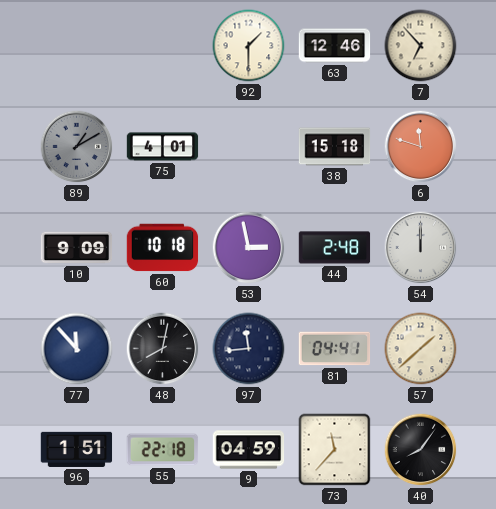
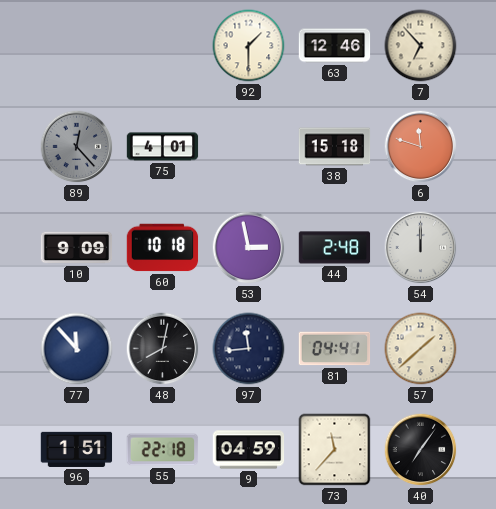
89: 1:10 -> 12:23 (77, 147)
40: 8:06 -> 7:06 (421, 450)
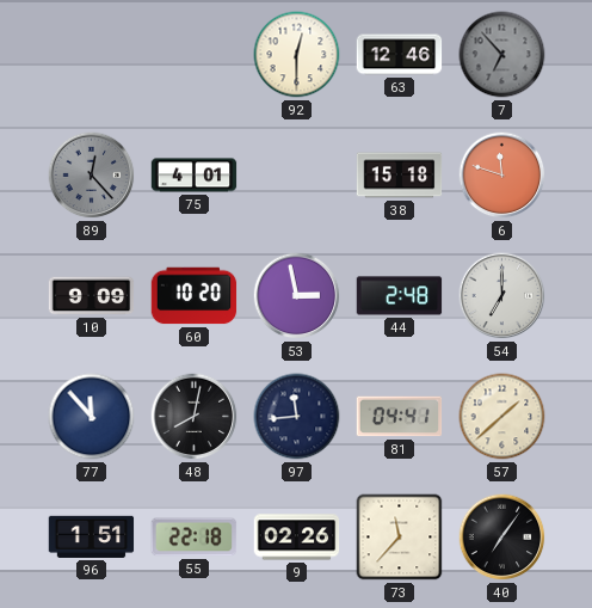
92: 1:30 -> 12:30 (297, 55)
7 dial: cream -> grey (502, 55)
60: 10:18 -> 10:20 (195, 296)
54: 12:00 -> 7:00 (502, 296)
9: 04:59 -> 02:26 (297, 538)
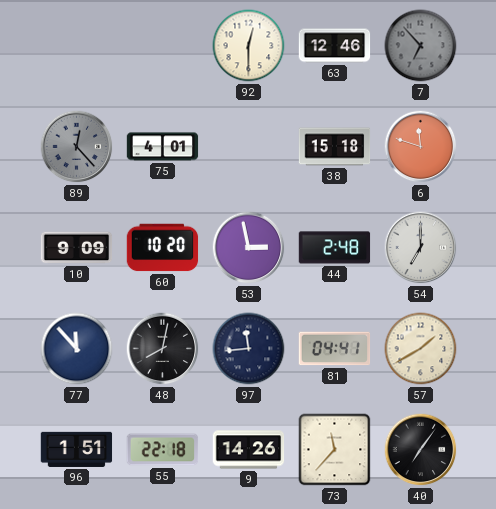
57: 1:38 -> 1:40 (421, 349)
9: 02:26 -> 14:26 (249, 450)
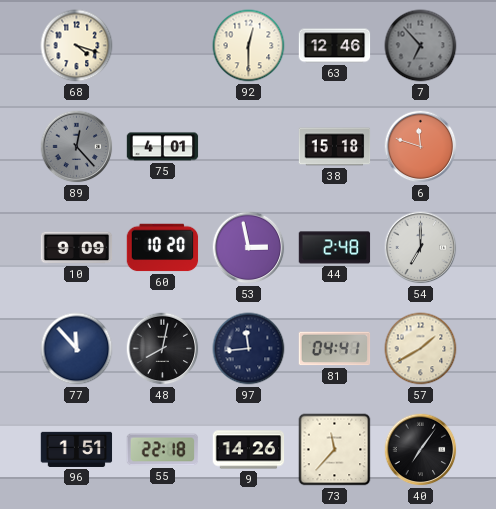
68: none -> 4:18 (77, 46)
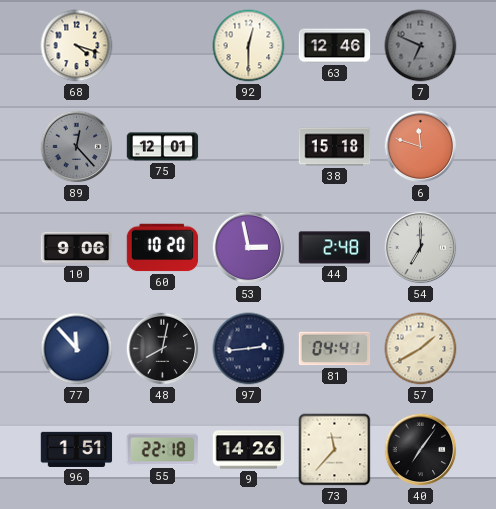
7: 6:53 -> 6:49 (421, 46)
75: 4:01 -> 12:01 (163, 147)
10: 9:09 -> 9:06 (77, 248)
97: 11:44 -> 2:44 (249, 349)
